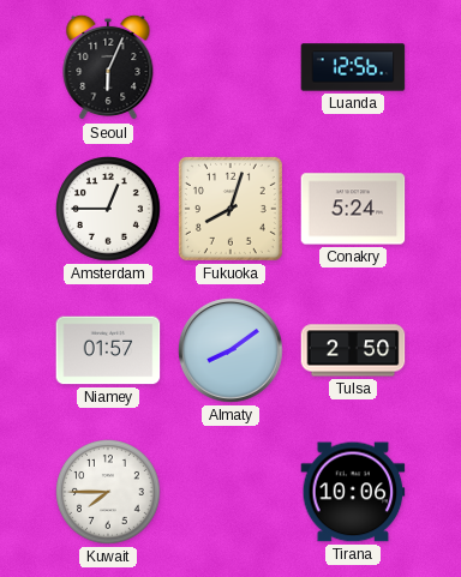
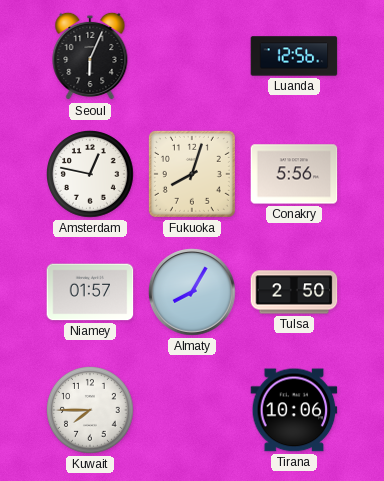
Amsterdam: 12:45 -> 12:47 (91, 175)
Conakry: 5:24 -> 5:56 (294, 174)
Almaty: 8:09 -> 8:05 (192, 292)
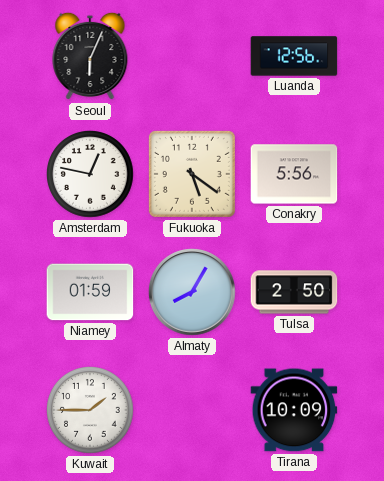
Fukuoka: 8:03 -> 5:21 (192, 174)
Niamey: 01:57 -> 01:59 (90, 292)
Kuwait: 7:45 -> 1:45 (91, 411)
Tirana: 10:06 -> 10:09 (294, 410)
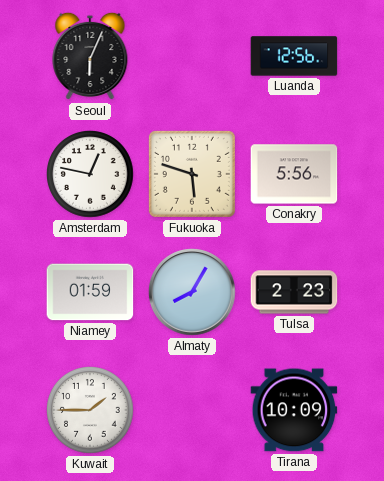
Fukuoka: 5:21 -> 5:48 (192, 174)
Tulsa: 2:50 -> 2:23 (294, 292)
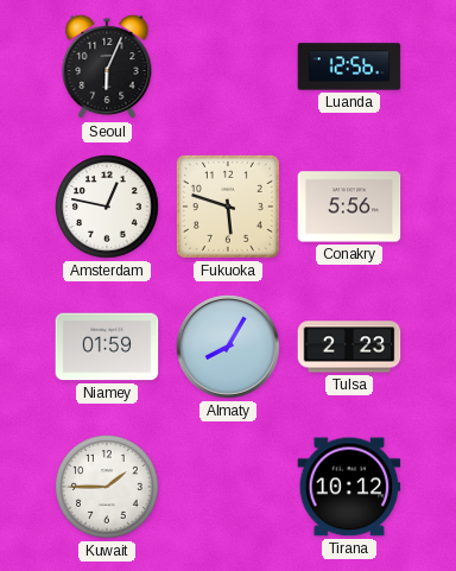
Tirana: 10:09 -> 10:12 (349, 487)
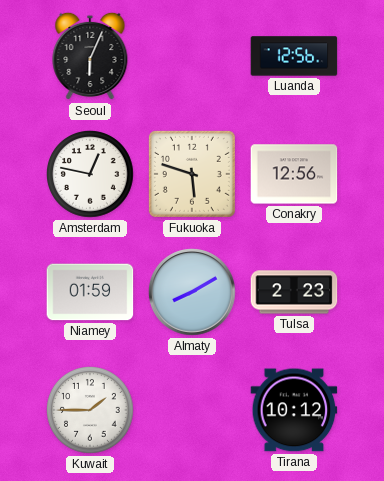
Conakry: 5:56 -> 12:56 (294, 174)
Almaty: 8:05 -> 8:10 (192, 292)
